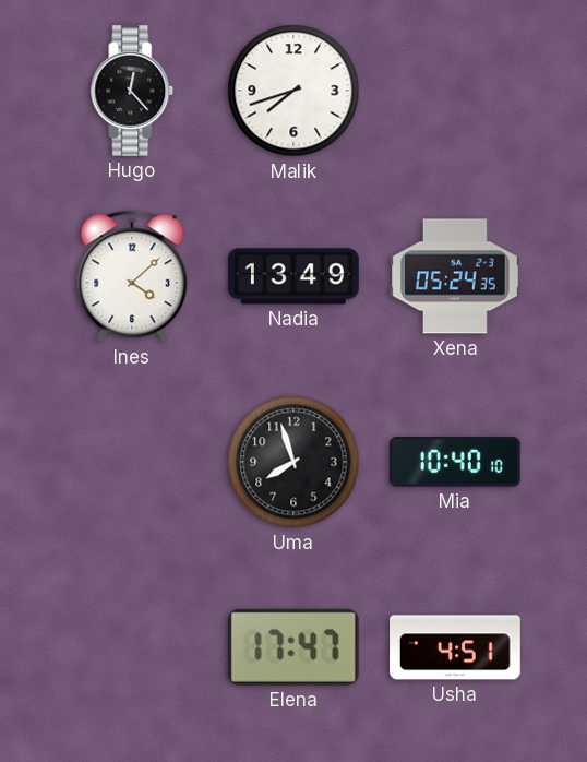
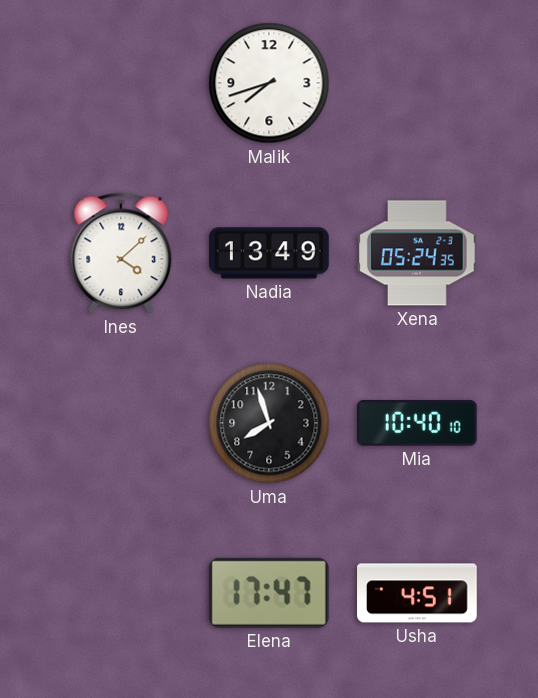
Hugo: 12:23 -> none (132, 92)
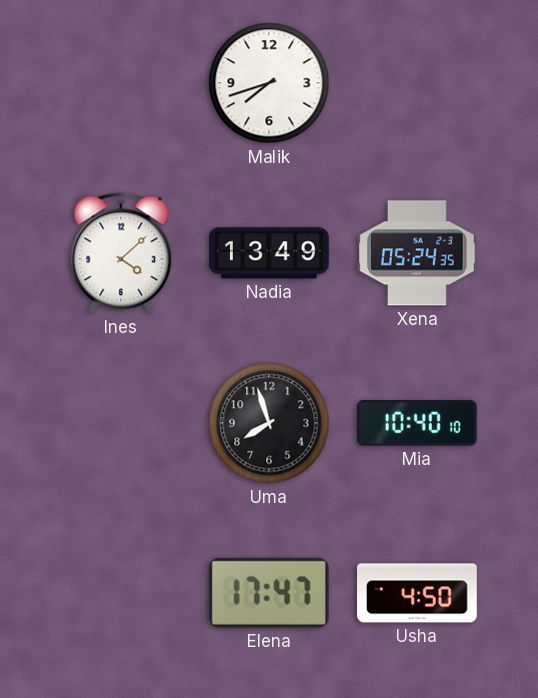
Usha: 4:51 -> 4:50 (417, 593)
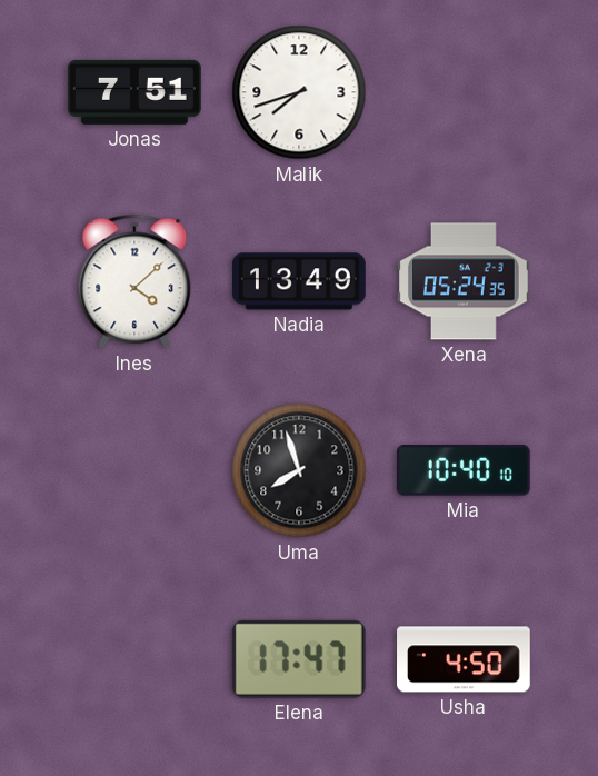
Jonas: none -> 7:51 (134, 92)
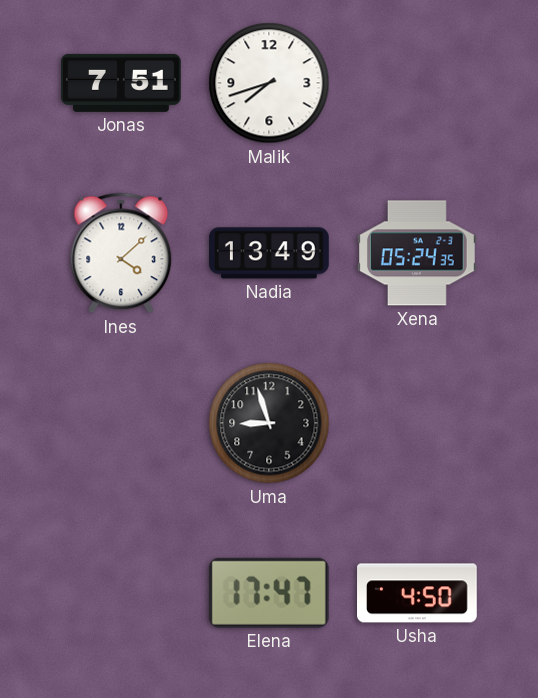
Uma: 7:57 -> 8:57 (269, 423)
Mia: 10:40 -> none (464, 470)
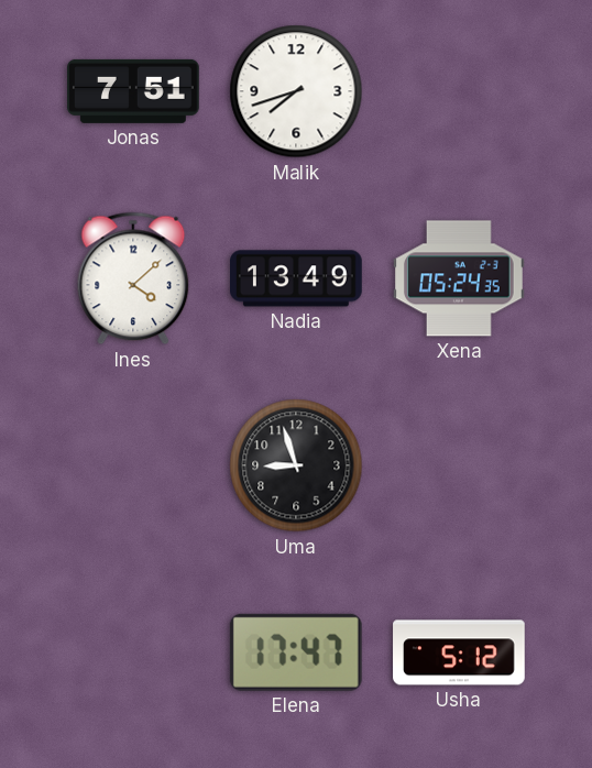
Usha: 4:50 -> 5:12 (459, 652)
